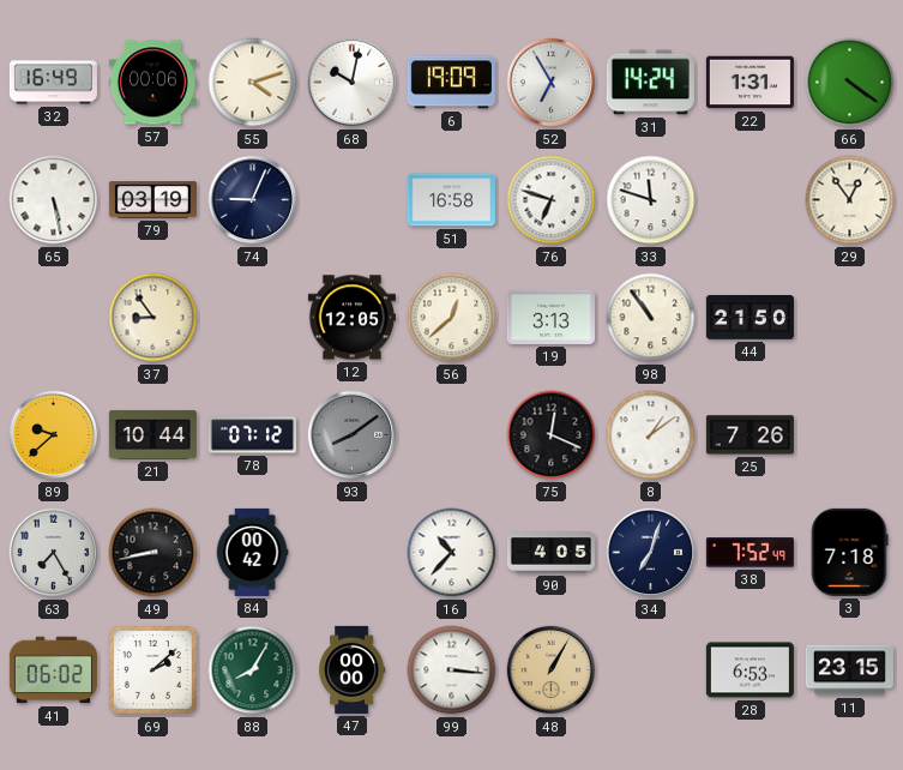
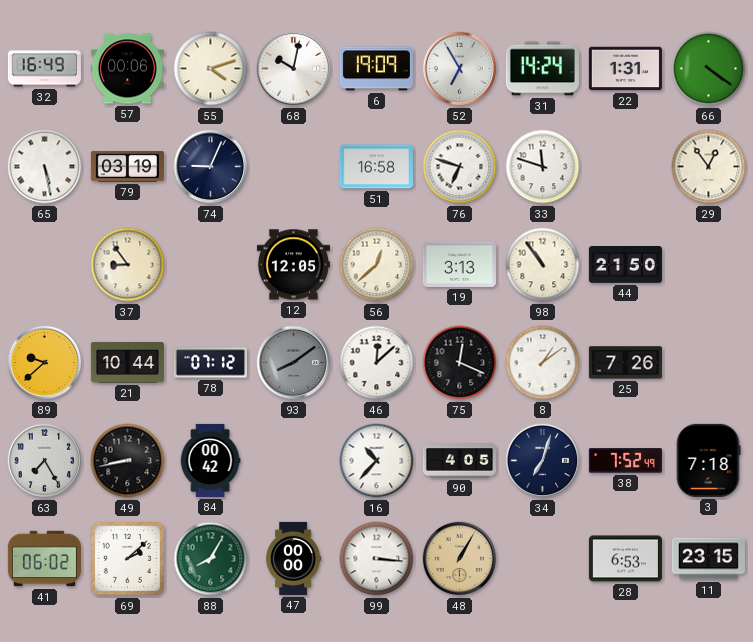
46: none -> 12:08 (377, 363)
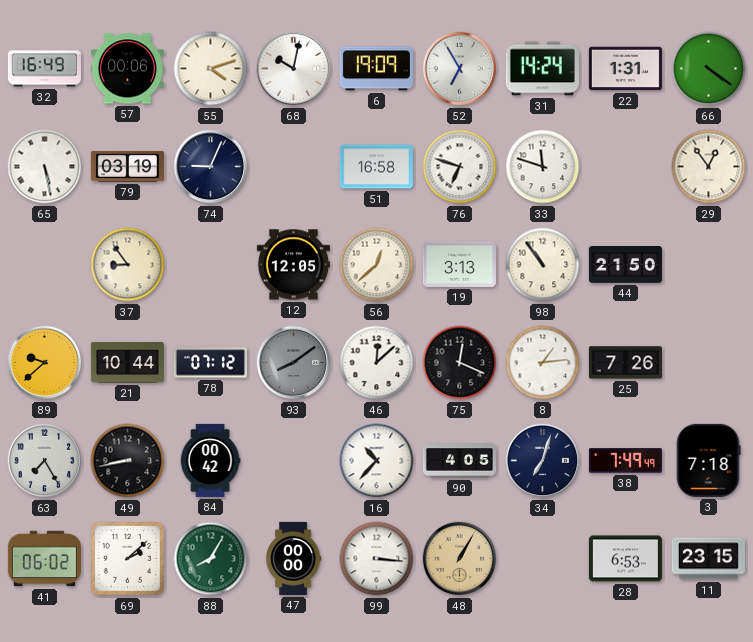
8: 1:09 -> 1:14 (543, 363)
38: 7:52 -> 7:49 (625, 461)
